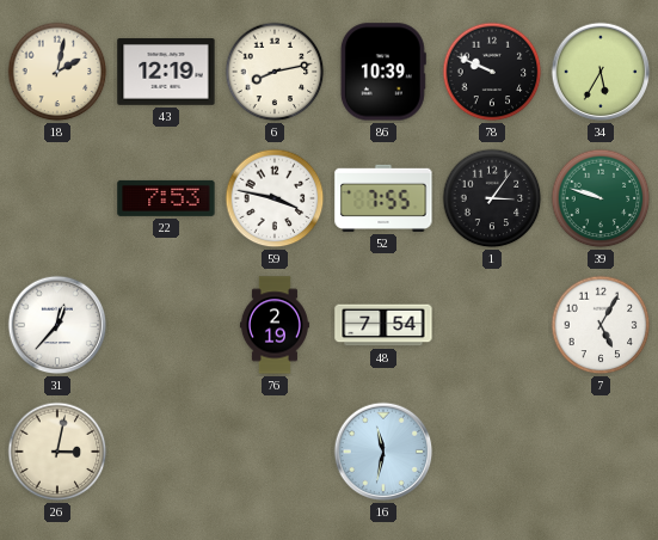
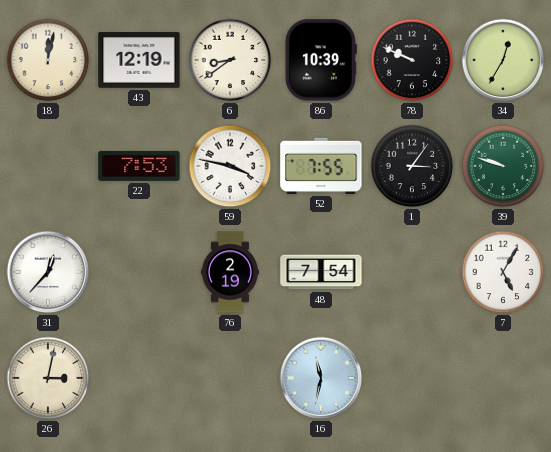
18: 2:02 -> 12:02 (48, 60)
6: 8:13 -> 8:39 (230, 60)
34: 5:35 -> 12:35 (503, 60)
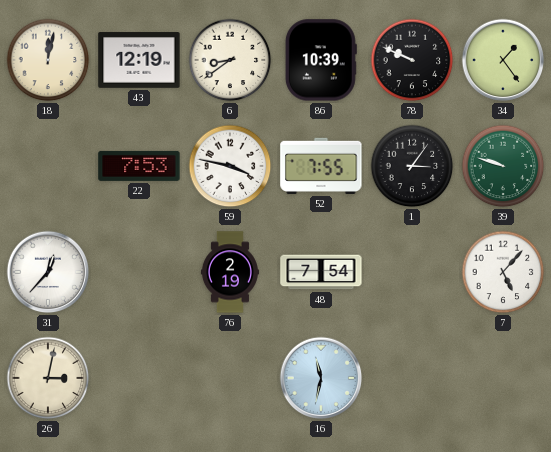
34: 12:35 -> 1:24 (503, 60)
7: 5:05 -> 5:07 (503, 272)
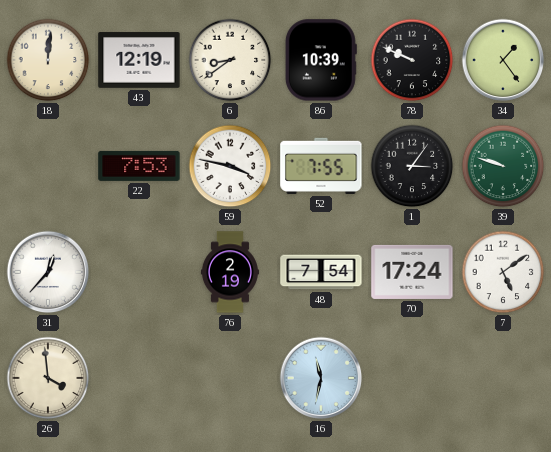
18: 12:02 -> 12:01 (48, 60)
70: none -> 17:24 (412, 272)
7: 5:07 -> 5:09 (503, 272)
26: 3:02 -> 3:59 (48, 378)
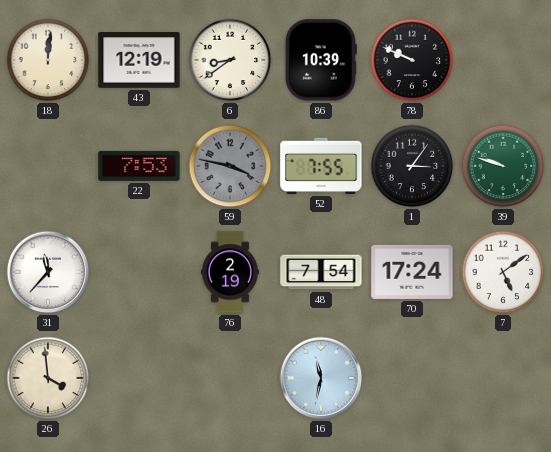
34: 1:24 -> none (503, 60)
59 dial: white -> grey (230, 166)
31: 12:37 -> 11:37 (48, 272)
